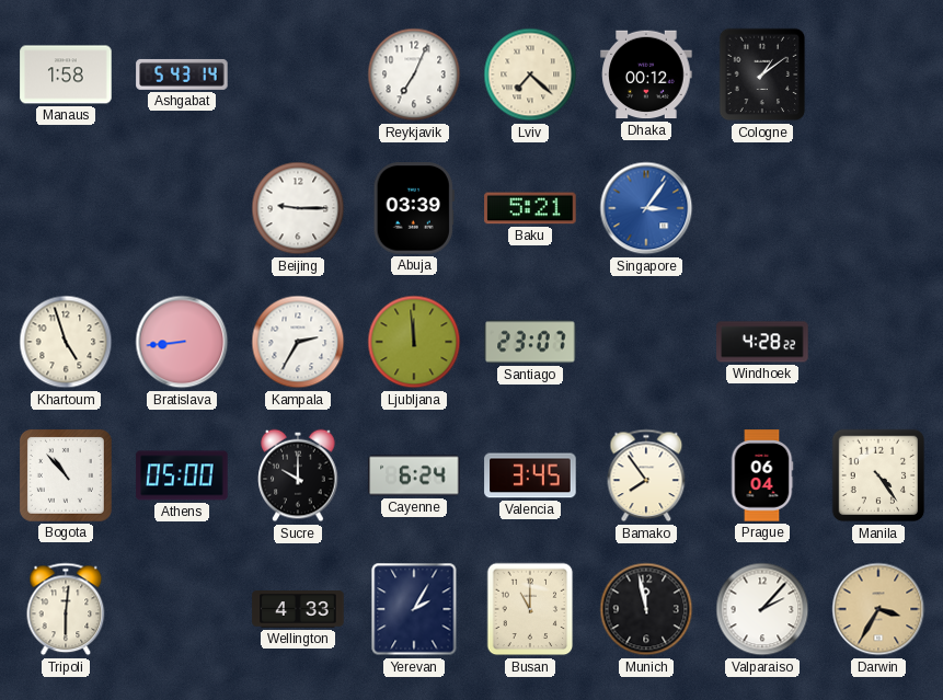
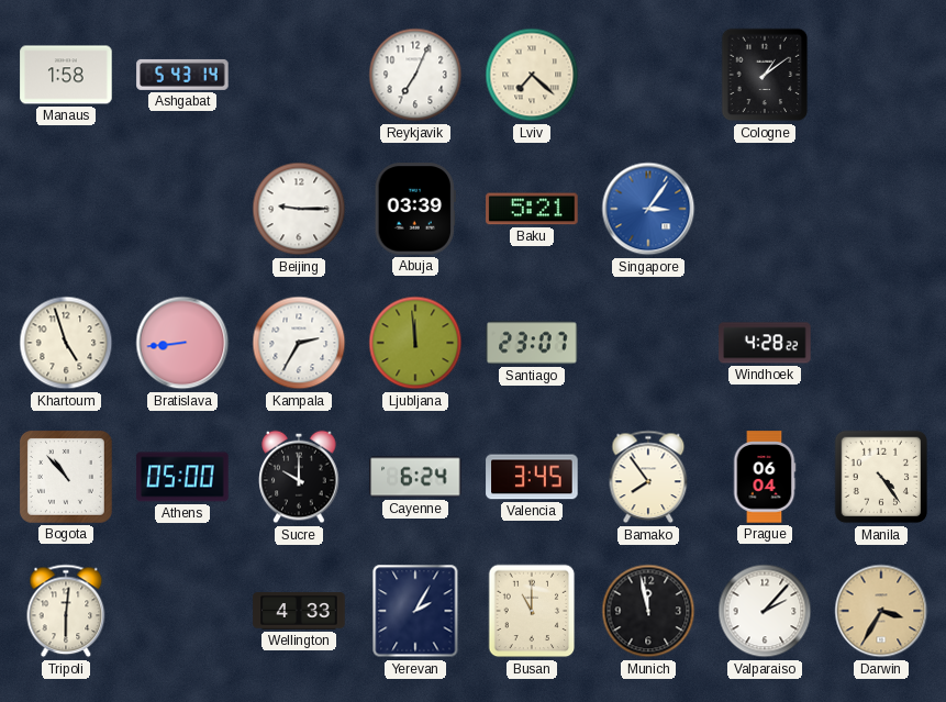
Dhaka: 00:12 -> none (646, 74)
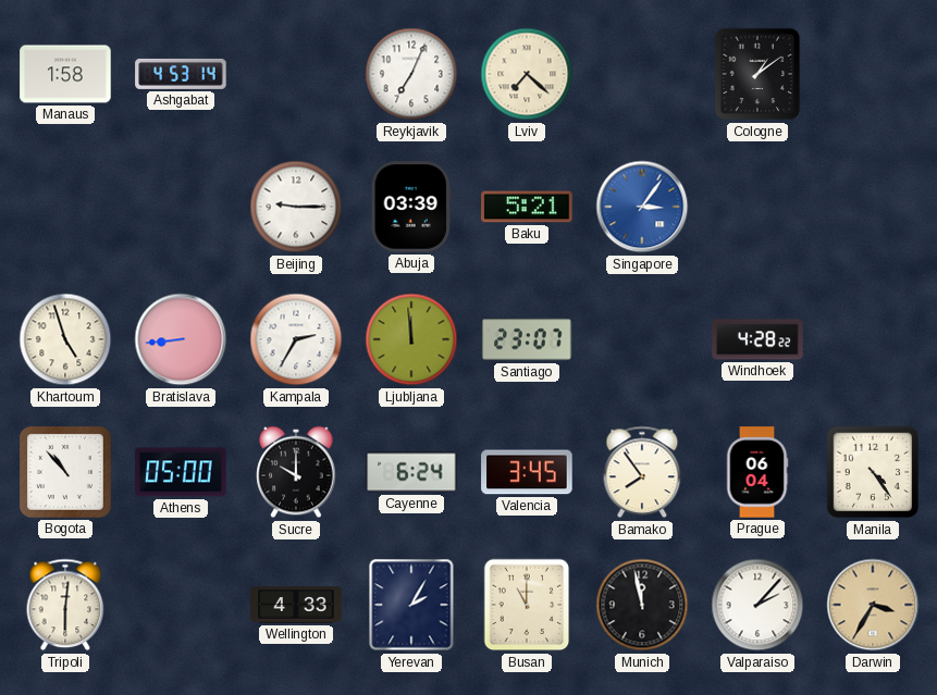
Ashgabat: 5:43 -> 4:53 (181, 74)
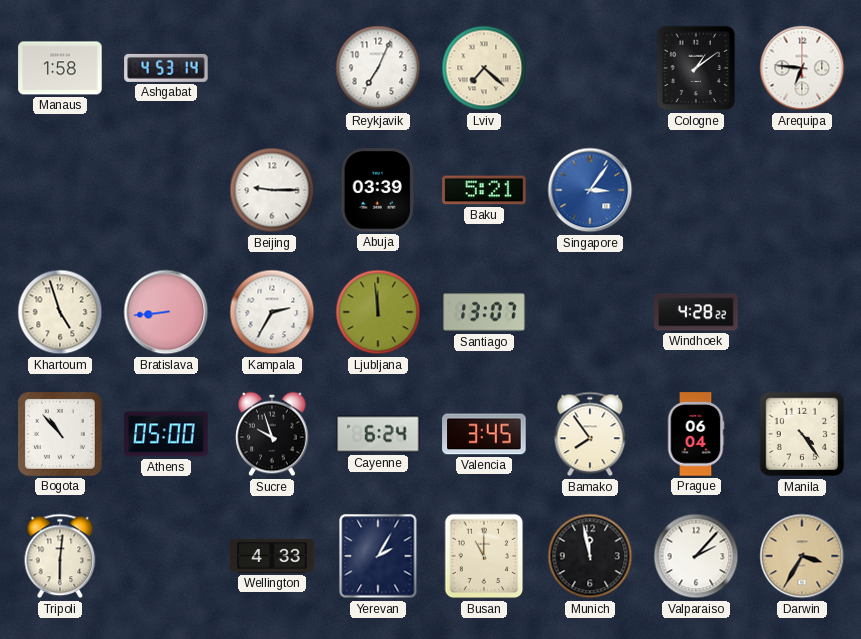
Arequipa: none -> 6:46 (802, 68)
Santiago: 23:07 -> 13:07 (484, 312)
Sucre: 10:00 -> 9:57 (272, 434)
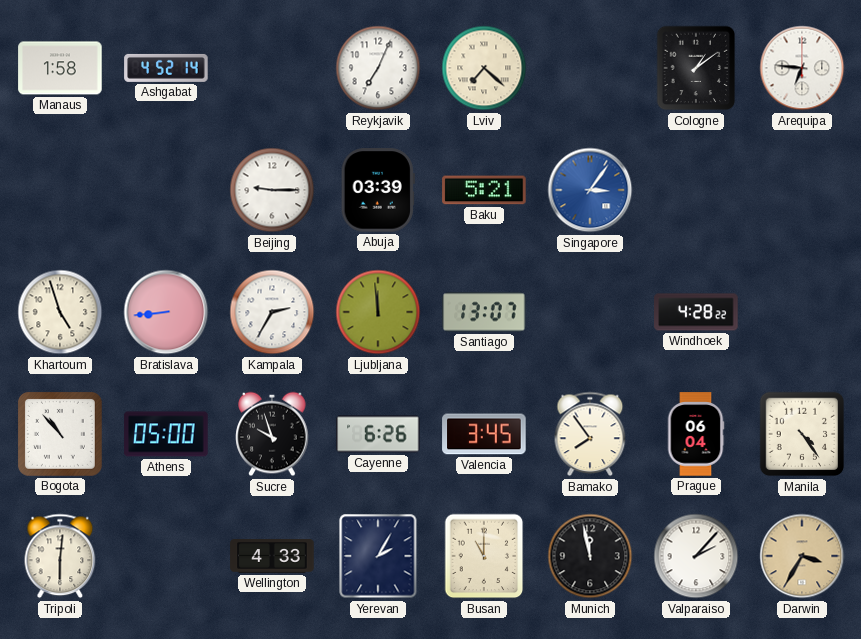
Ashgabat: 4:53 -> 4:52 (166, 68)
Cayenne: 6:24 -> 6:26 (378, 434)
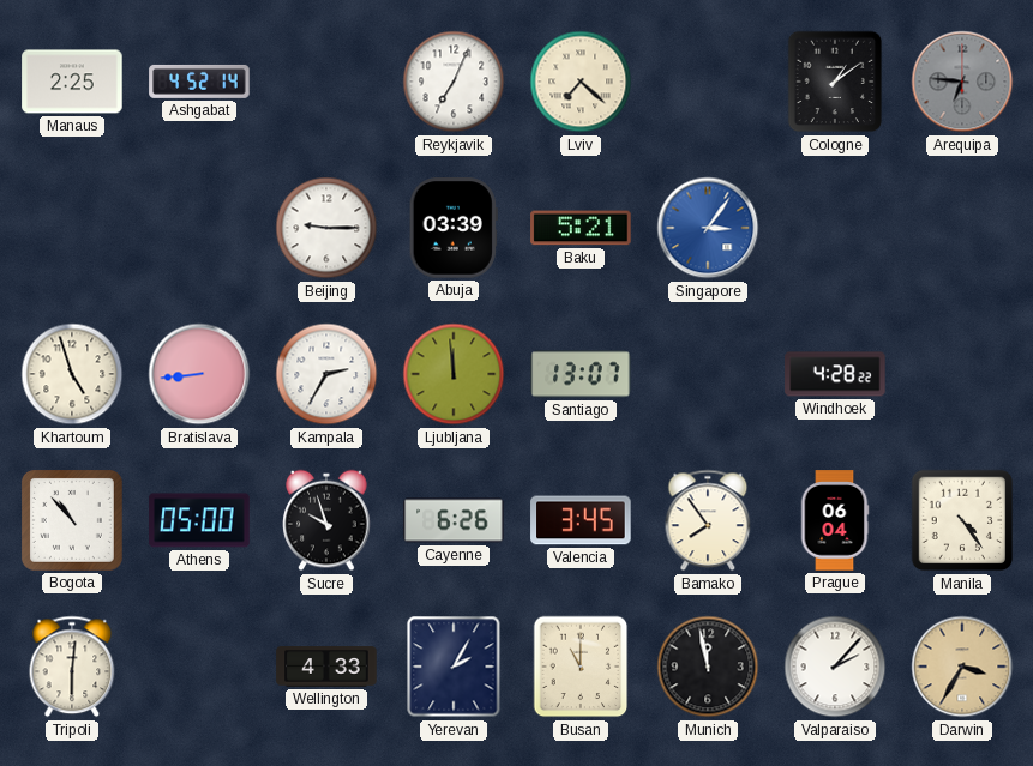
Manaus: 1:58 -> 2:25 (72, 82)
Arequipa dial: white -> grey (962, 82)
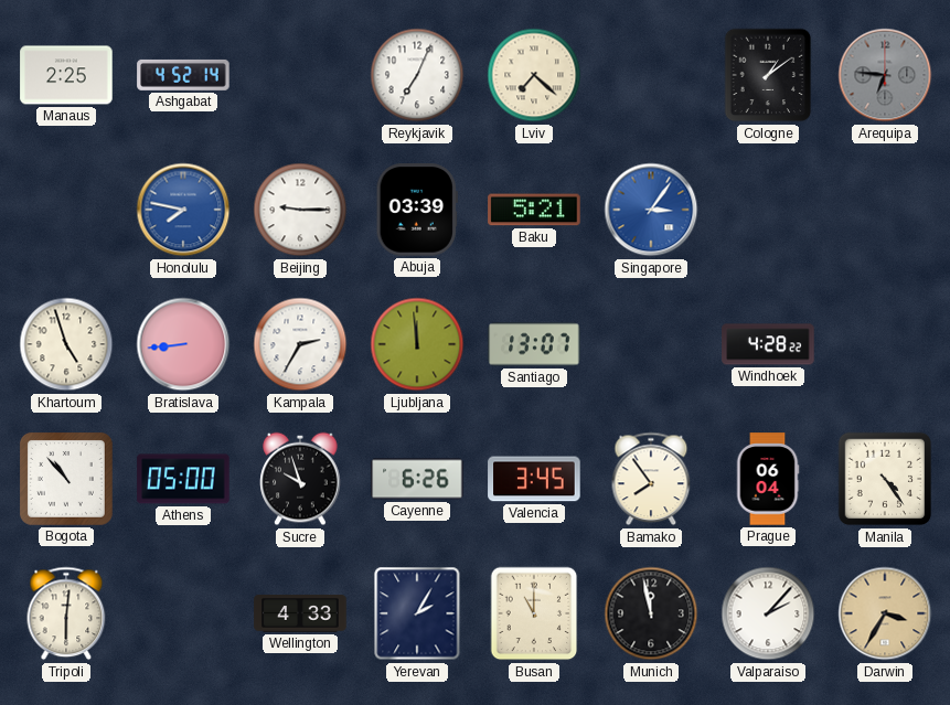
Honolulu: none -> 7:47 (183, 210)
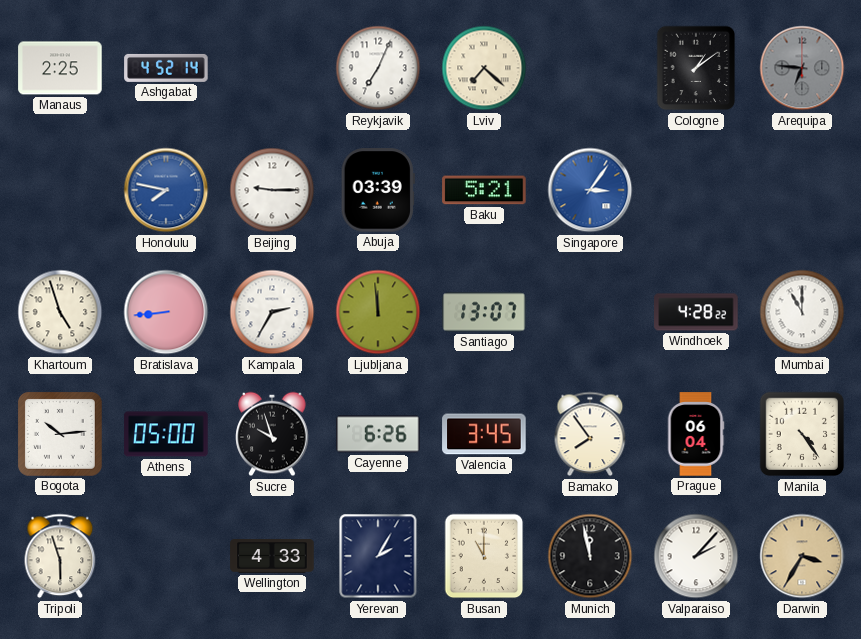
Mumbai: none -> 11:00 (802, 312)
Bogota: 10:53 -> 10:14 (60, 434)
Tripoli: 6:01 -> 5:57 (60, 556)
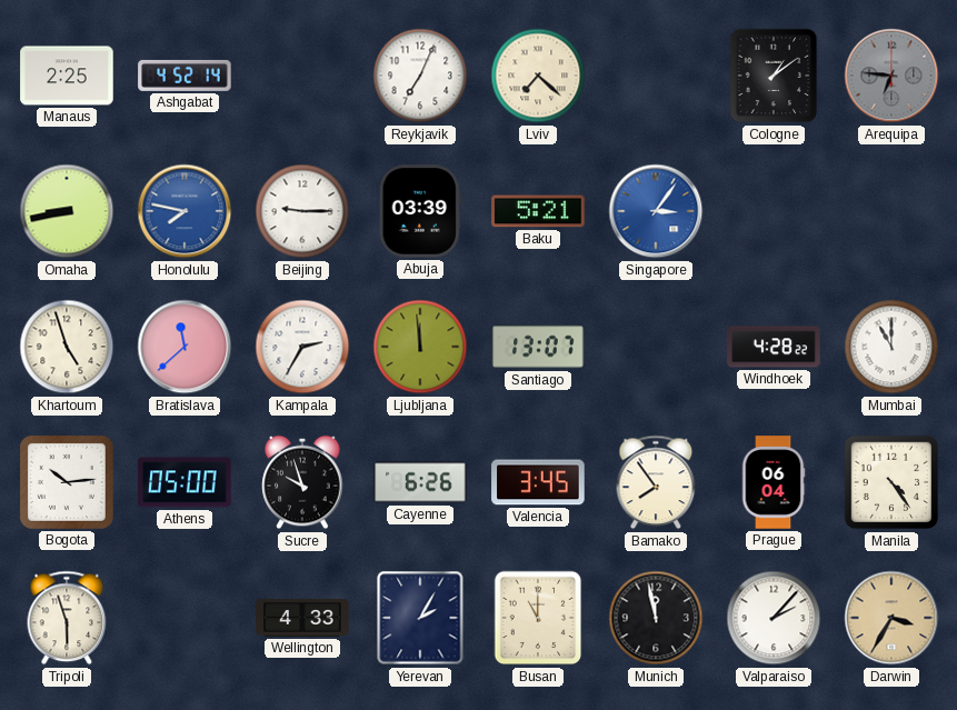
Omaha: none -> 8:43 (67, 211)
Bratislava: 8:44 -> 11:38 (185, 347)
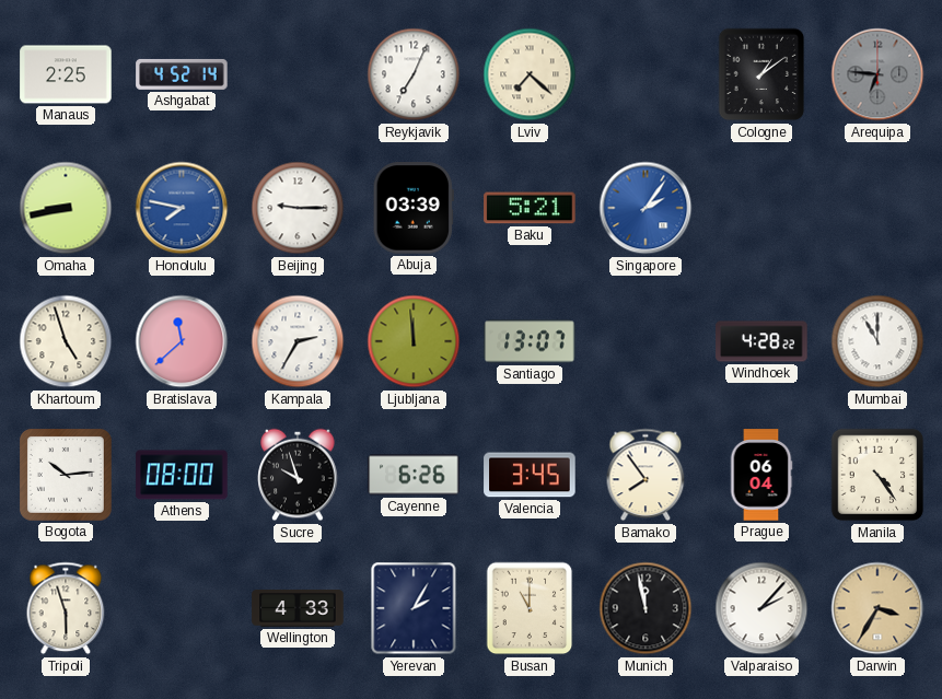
Singapore: 3:06 -> 2:06 (646, 208)
Athens: 05:00 -> 08:00 (182, 475)
